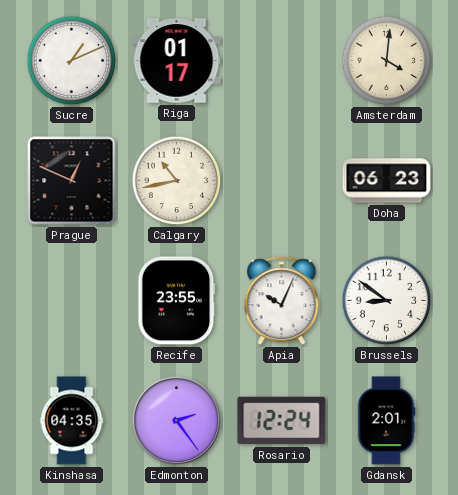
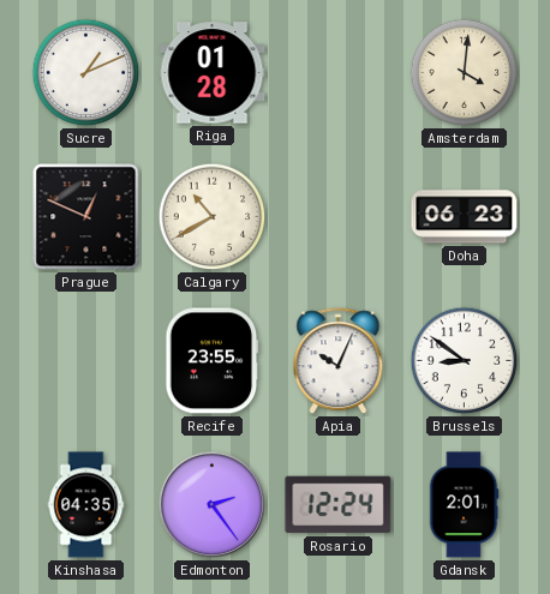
Riga: 01:17 -> 01:28 (213, 73)
Calgary: 10:43 -> 10:40 (213, 217)
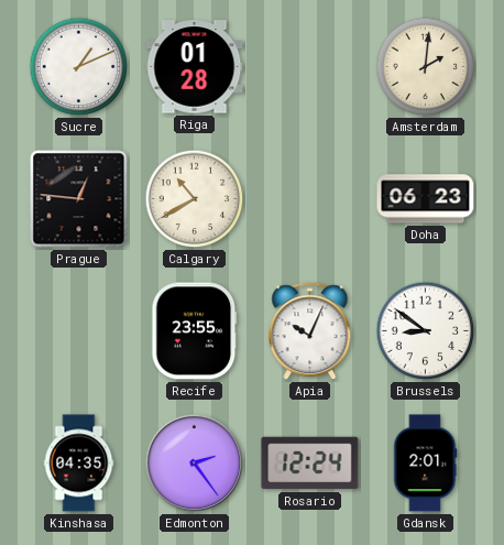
Amsterdam: 4:01 -> 2:01 (426, 67)
Prague: 12:49 -> 12:46 (79, 199)
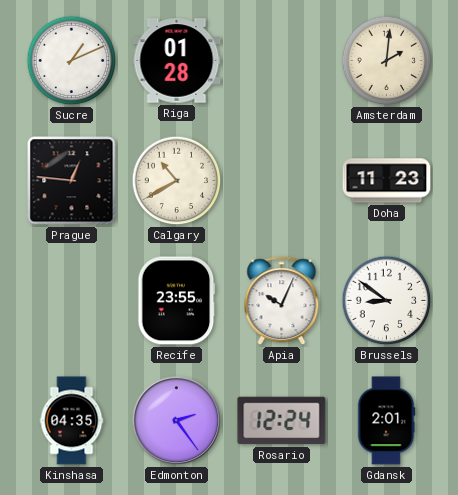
Doha: 06:23 -> 11:23 (387, 181)
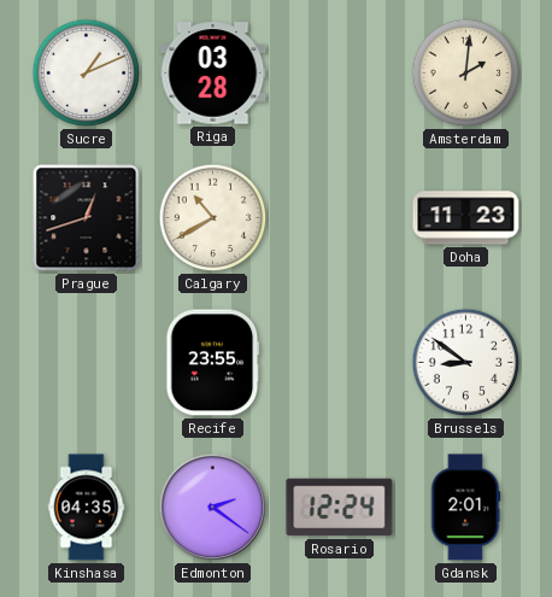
Riga: 01:28 -> 03:28 (213, 74)
Prague: 12:46 -> 12:42 (87, 218)
Apia: 10:04 -> none (282, 301)
Edmonton: 2:24 -> 2:21 (213, 508)
